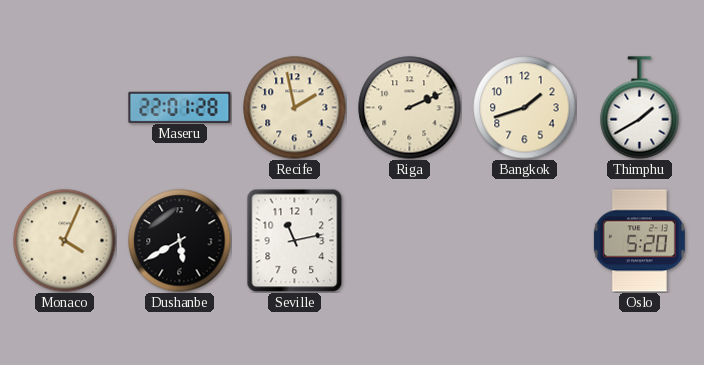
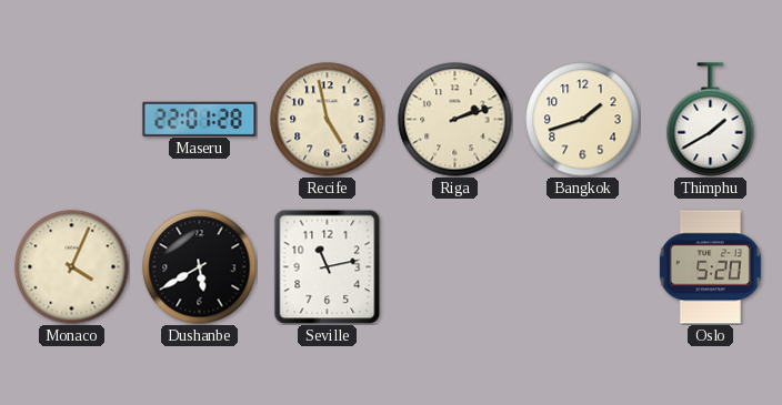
Recife: 1:58 -> 4:58 (328, 120)
Riga: 2:11 -> 2:12 (455, 120)
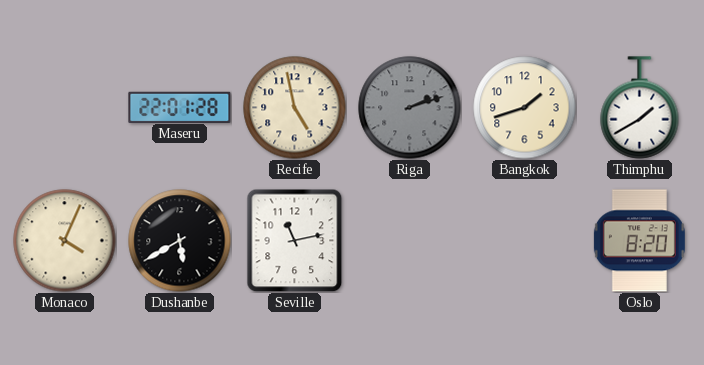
Riga dial: cream -> grey (410, 108)
Oslo: 5:20 -> 8:20 (639, 241)
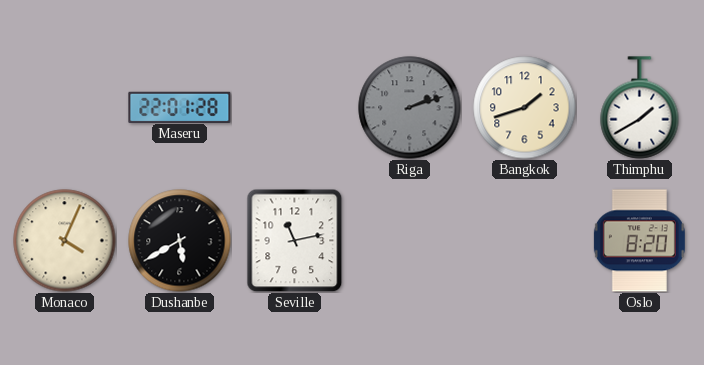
Recife: 4:58 -> none (295, 108)
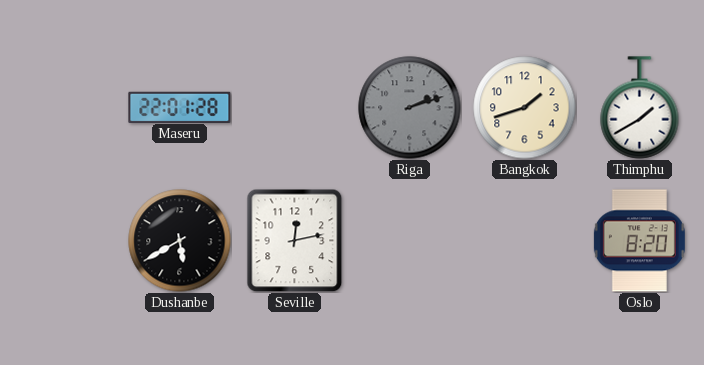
Monaco: 4:04 -> none (65, 241)
Seville: 11:13 -> 12:13 (295, 240)
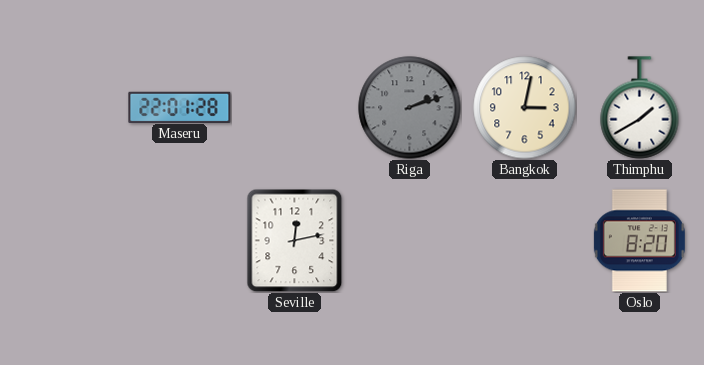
Bangkok: 1:42 -> 3:02 (525, 108)
Dushanbe: 5:40 -> none (180, 241)
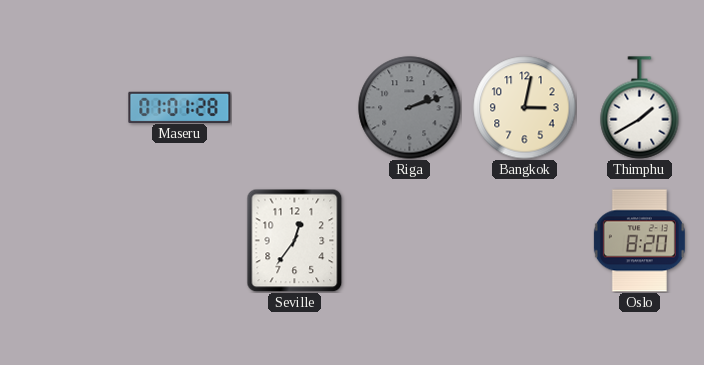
Maseru: 22:01 -> 01:01 (180, 107)
Seville: 12:13 -> 12:36 (295, 240)
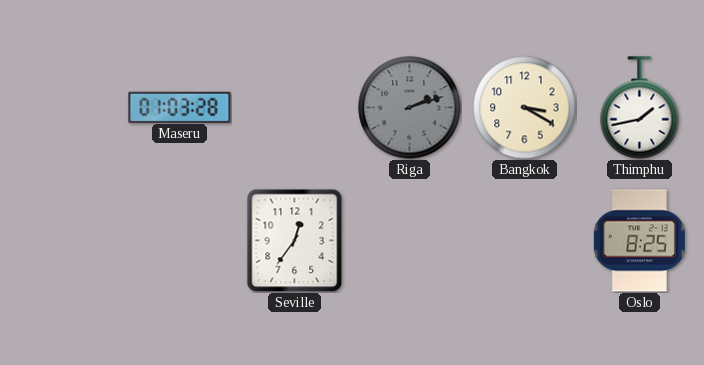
Maseru: 01:01 -> 01:03 (180, 107)
Bangkok: 3:02 -> 3:20 (525, 108)
Thimphu: 1:40 -> 1:43 (640, 108)
Oslo: 8:20 -> 8:25 (639, 241)
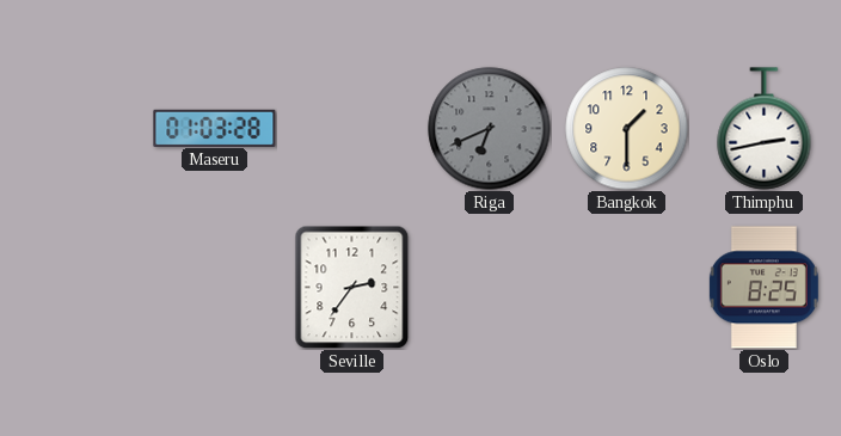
Riga: 2:12 -> 6:41 (490, 129)
Bangkok: 3:20 -> 1:30 (627, 129)
Thimphu: 1:43 -> 2:43 (765, 129)
Seville: 12:36 -> 2:36 (352, 287)
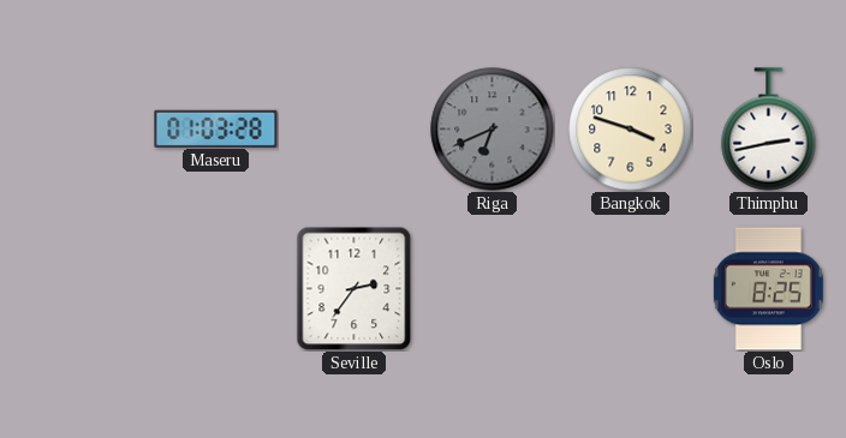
Bangkok: 1:30 -> 3:48 (631, 130)
